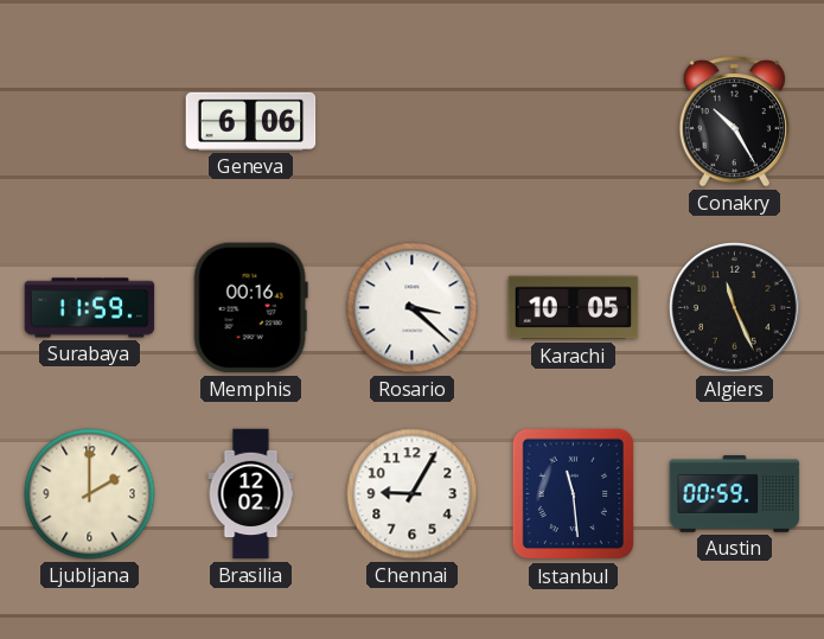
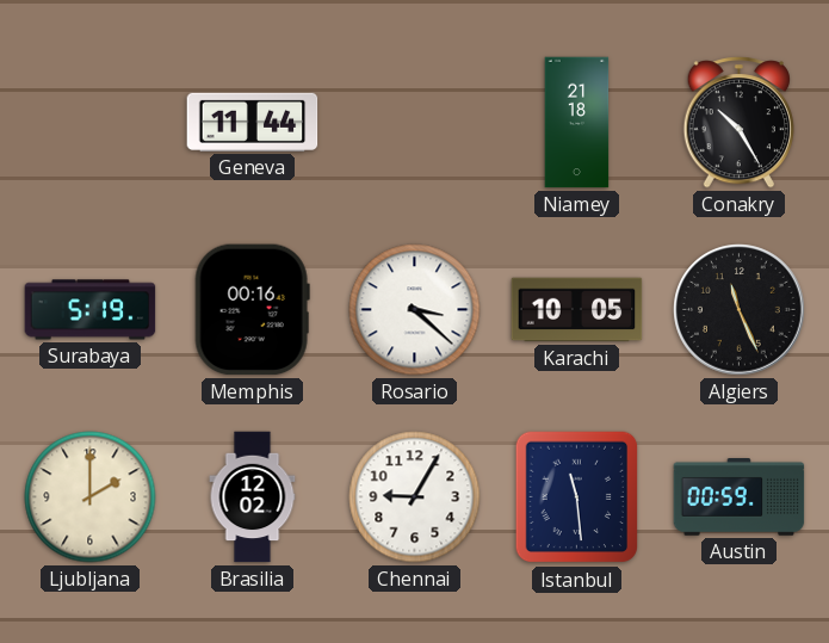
Geneva: 6:06 -> 11:44 (253, 122)
Niamey: none -> 21:18 (577, 123)
Surabaya: 11:59 -> 5:19 (91, 310)
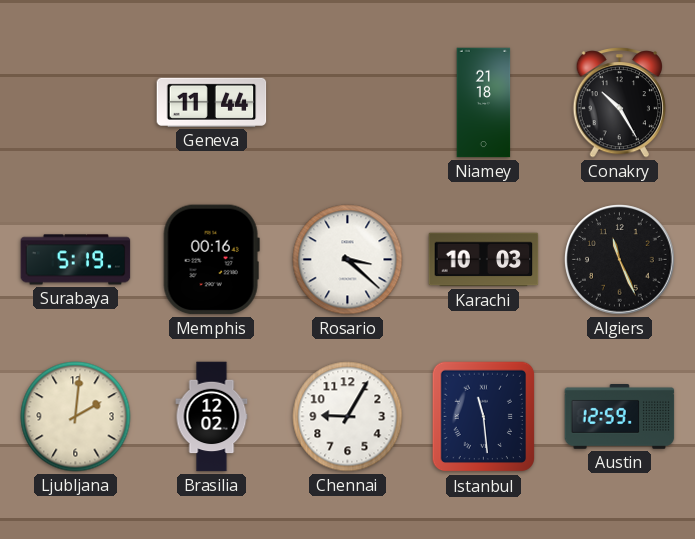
Karachi: 10:05 -> 10:03 (484, 260)
Ljubljana: 2:00 -> 2:01 (76, 417)
Austin: 00:59 -> 12:59 (620, 417)
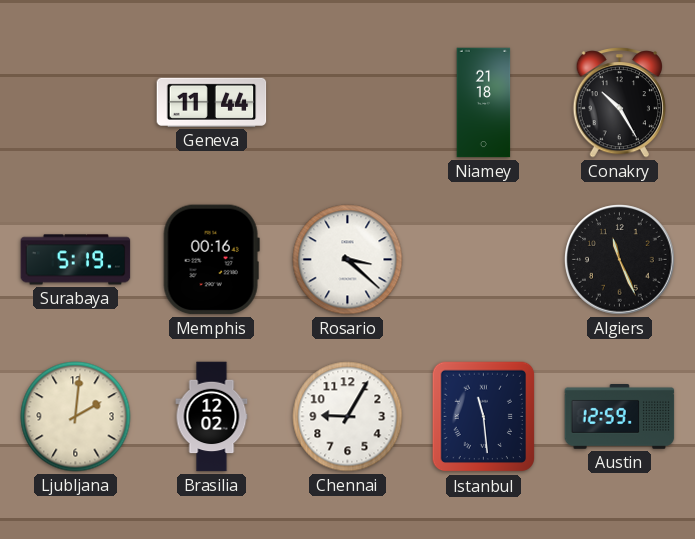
Karachi: 10:03 -> none (484, 260)
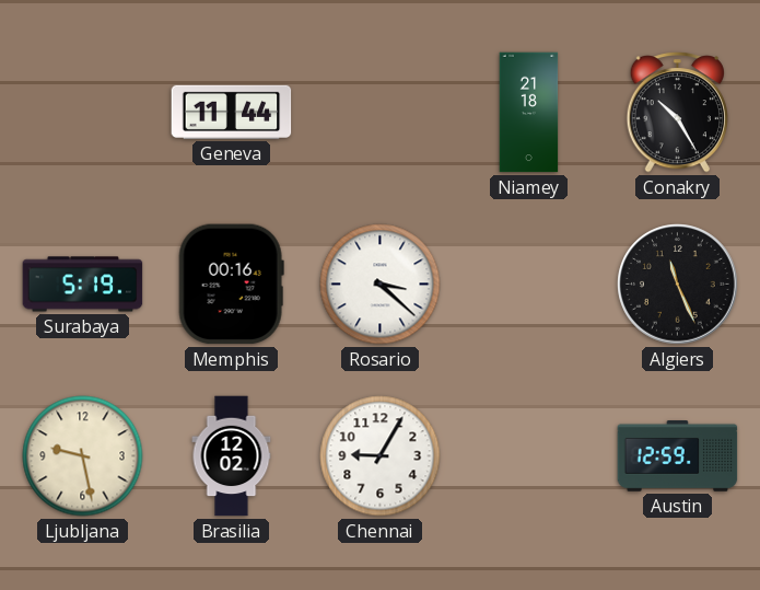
Ljubljana: 2:01 -> 9:28 (83, 456)
Istanbul: 11:29 -> none (484, 417)
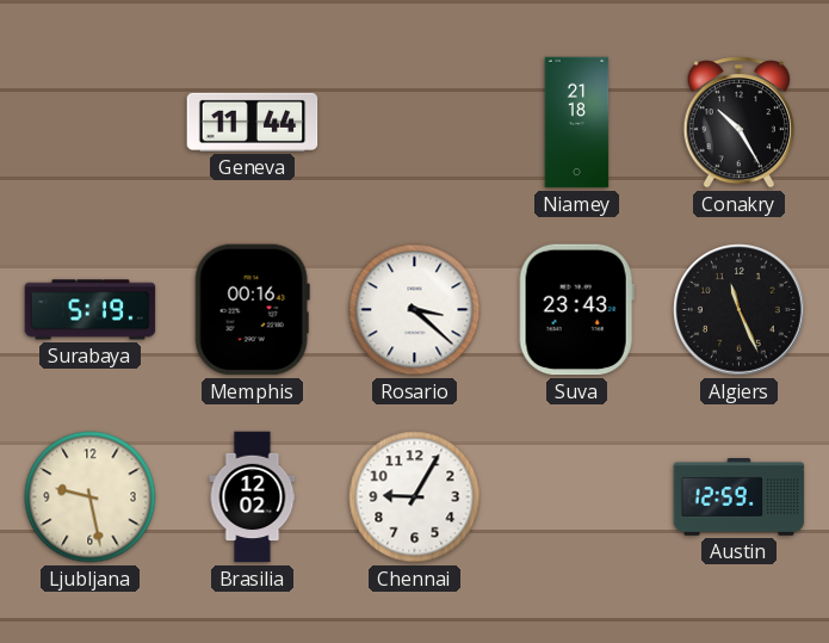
Suva: none -> 23:43 (576, 310)
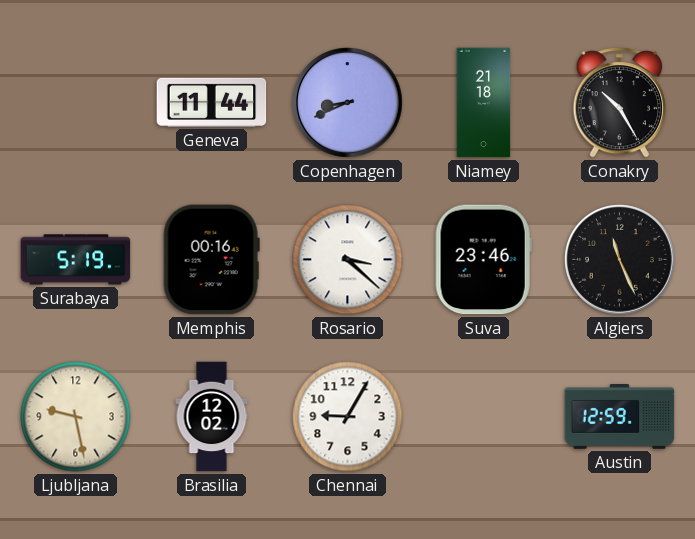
Copenhagen: none -> 8:41 (348, 103)
Suva: 23:43 -> 23:46 (483, 260)
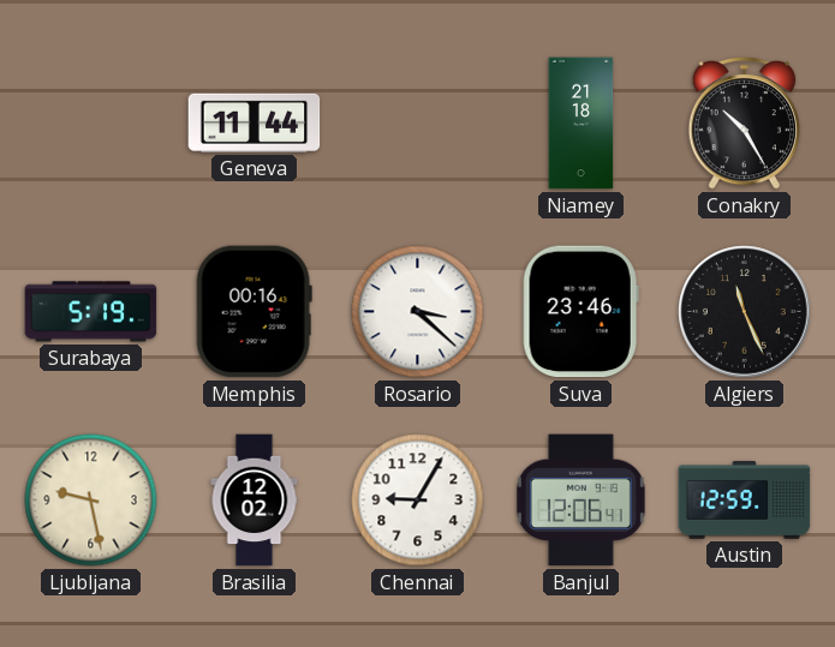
Copenhagen: 8:41 -> none (348, 103)
Banjul: none -> 12:06 (580, 501)
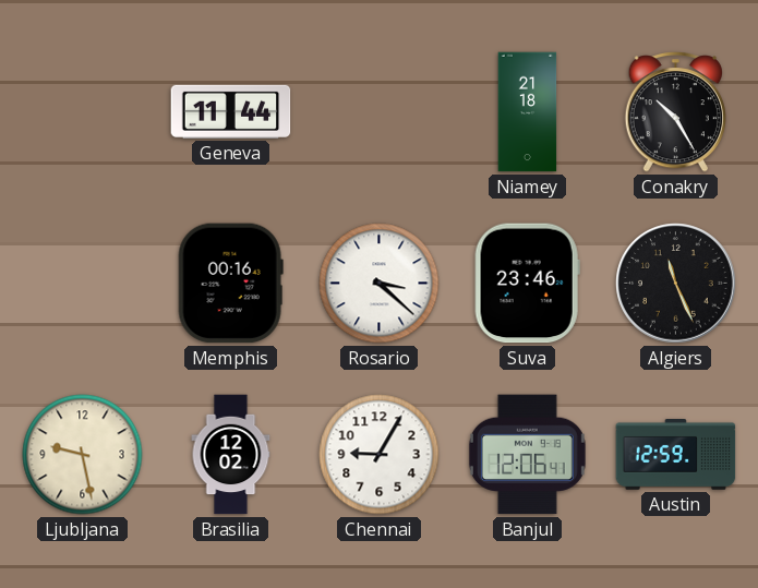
Surabaya: 5:19 -> none (91, 312)
